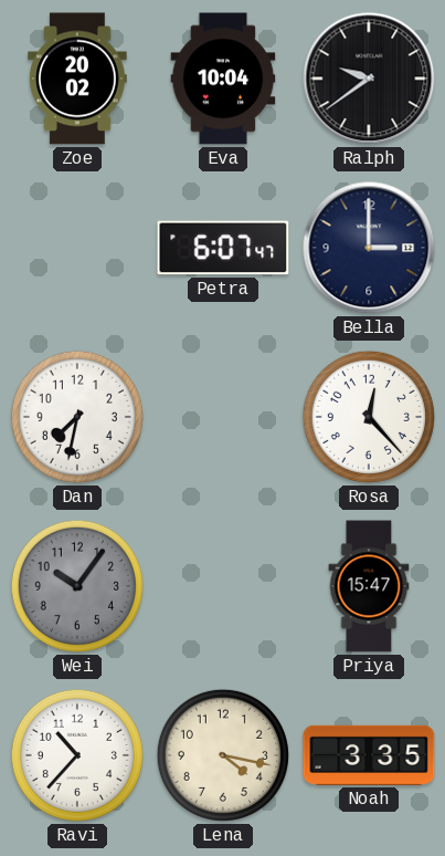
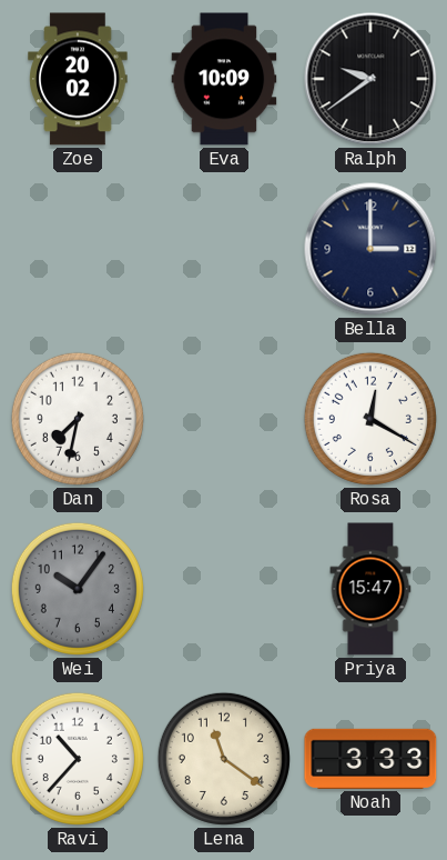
Eva: 10:04 -> 10:09 (224, 79)
Petra: 6:07 -> none (223, 248)
Rosa: 12:23 -> 12:20 (370, 419)
Lena: 4:17 -> 11:21 (224, 759)
Noah: 3:35 -> 3:33 (370, 759)
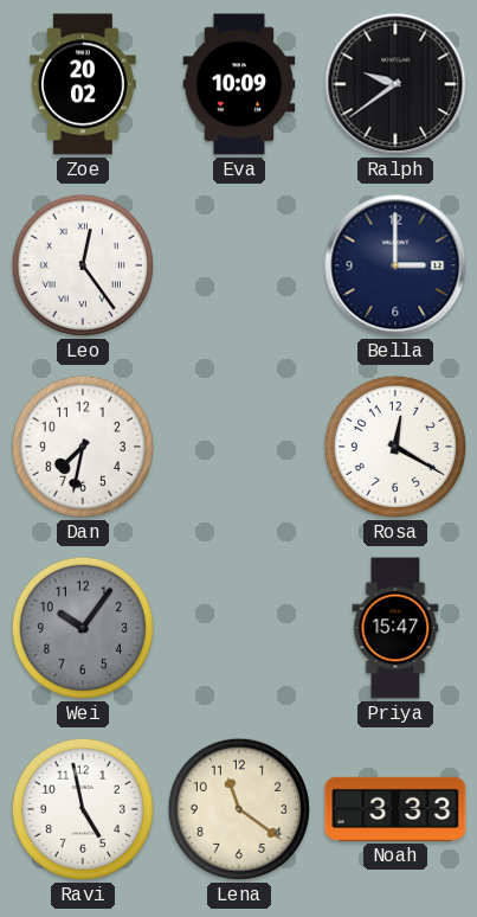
Leo: none -> 12:24 (83, 265)
Ravi: 10:37 -> 4:58 (83, 809)
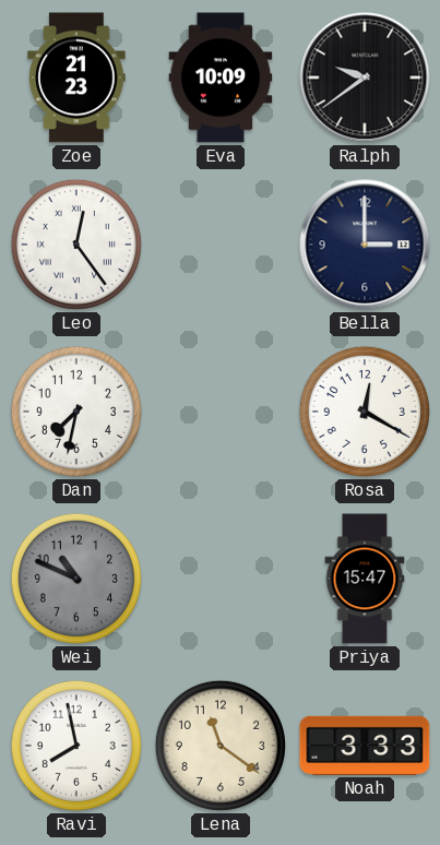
Zoe: 20:02 -> 21:23 (76, 78)
Wei: 10:06 -> 10:49 (76, 579)
Ravi: 4:58 -> 7:58 (76, 746)
